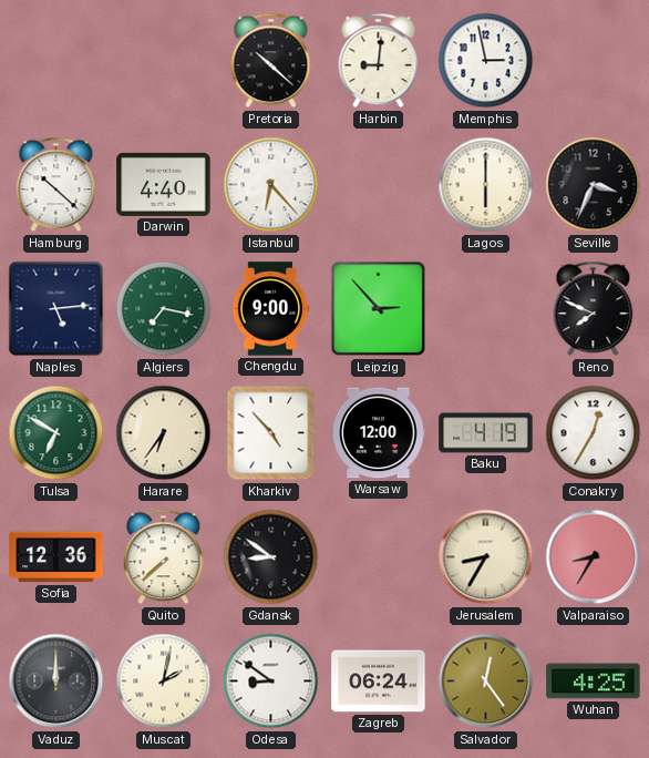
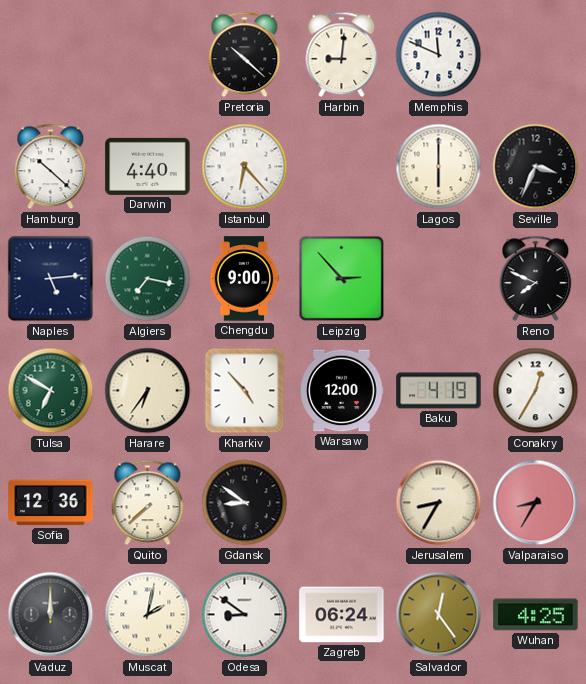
Memphis: 2:58 -> 11:49 (439, 55)
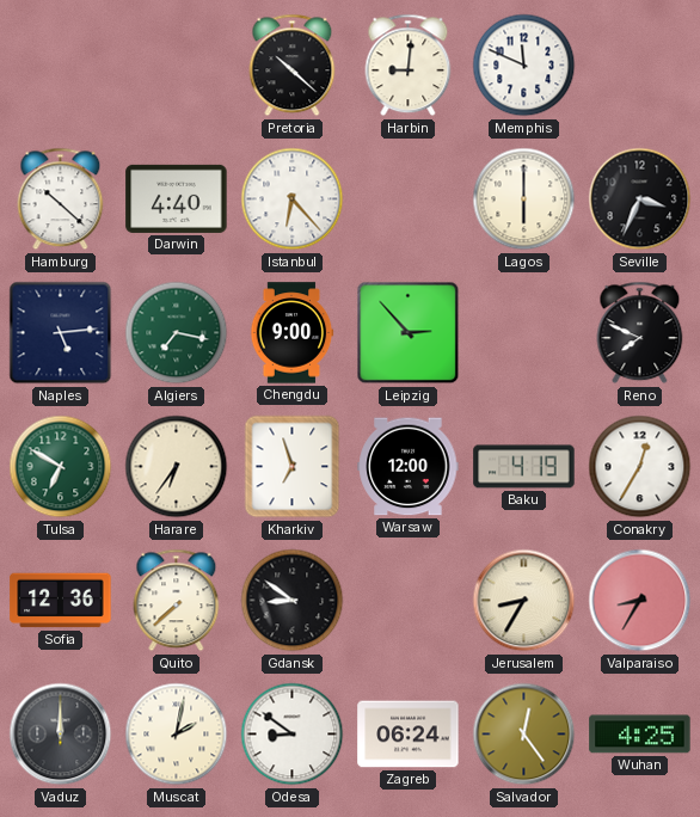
Kharkiv: 4:53 -> 6:57 (293, 467)
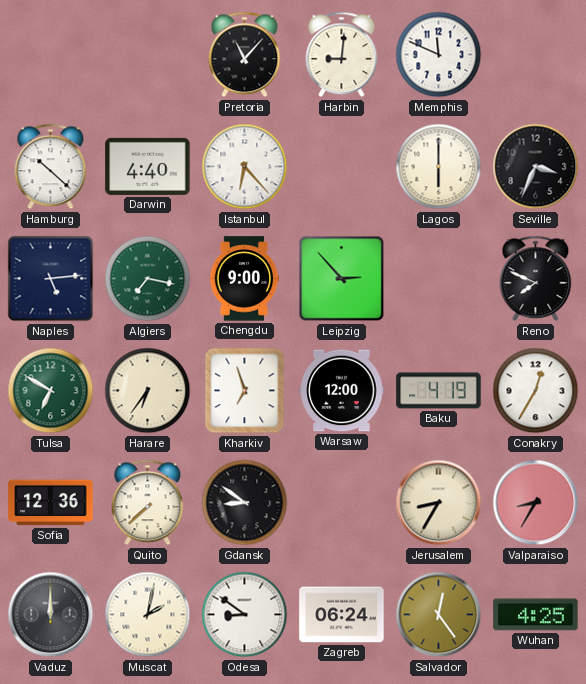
Pretoria: 10:22 -> 11:07 (245, 55)
